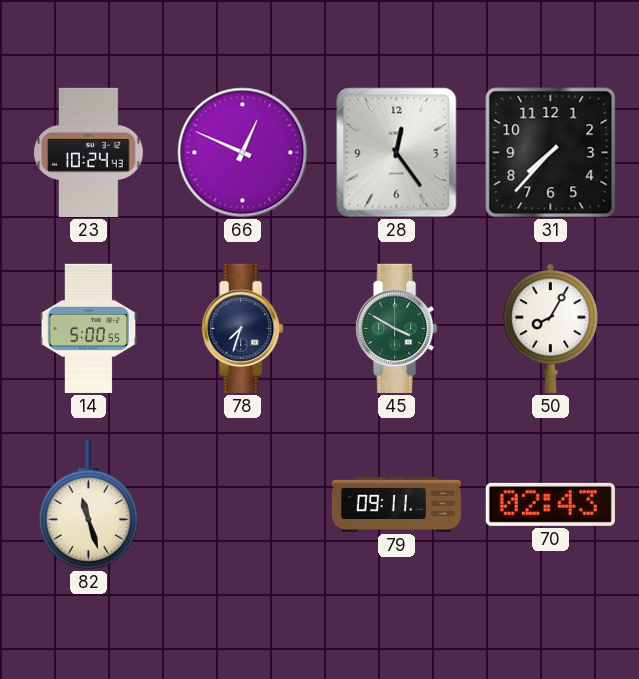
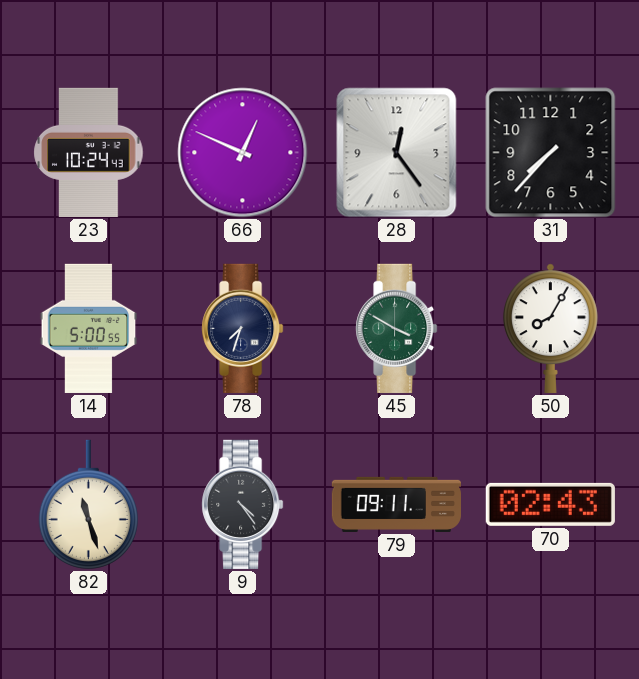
9: none -> 4:24 (243, 504)
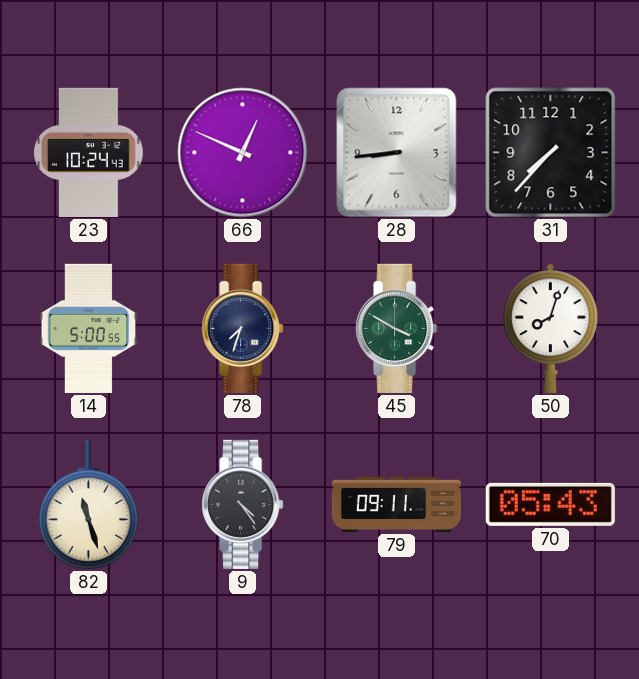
28: 12:24 -> 8:44 (397, 153)
50: 8:05 -> 8:03 (551, 328)
70: 02:43 -> 05:43 (550, 504)
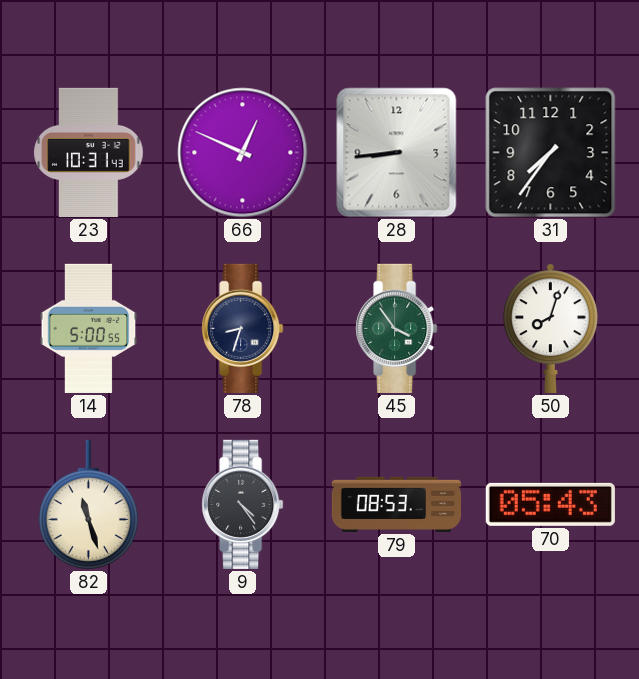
23: 10:24 -> 10:31 (89, 152)
31: 7:37 -> 7:36 (551, 153)
78: 7:33 -> 8:33 (243, 328)
45: 3:50 -> 3:54 (397, 328)
79: 09:11 -> 08:53 (396, 504)
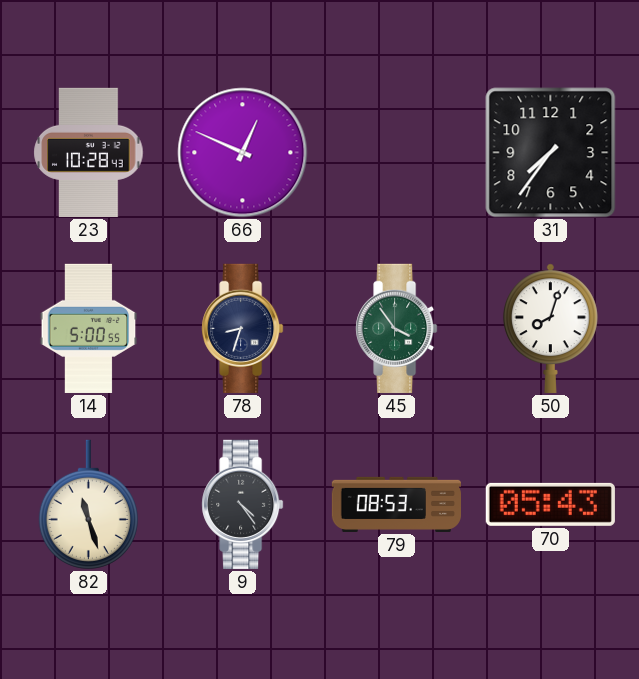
23: 10:31 -> 10:28 (89, 152)
28: 8:44 -> none (397, 153)
